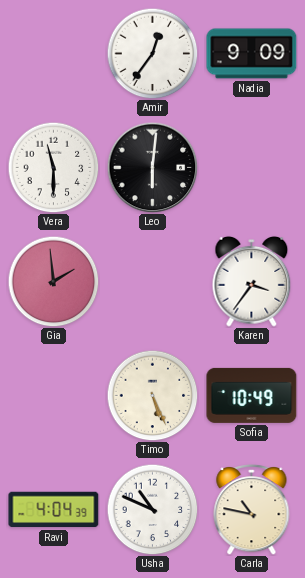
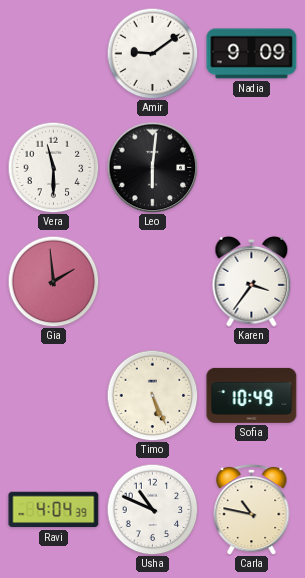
Amir: 12:36 -> 9:09 (152, 53)
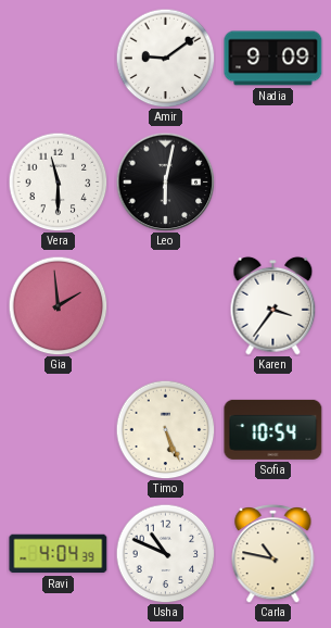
Leo: 6:01 -> 6:02 (165, 181)
Sofia: 10:49 -> 10:54 (273, 429)
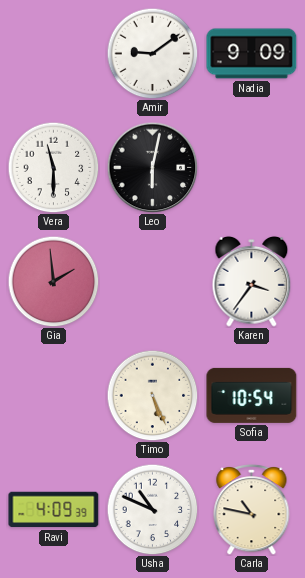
Ravi: 4:04 -> 4:09 (54, 510)
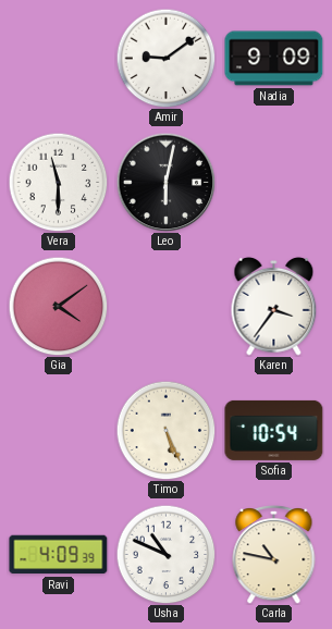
Gia: 1:59 -> 4:09 (58, 306)
